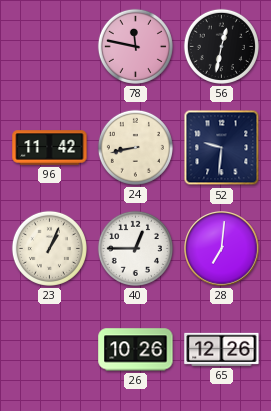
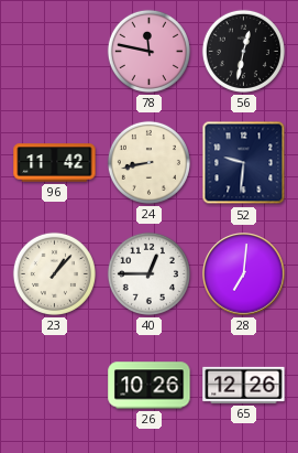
23: 1:04 -> 1:07 (54, 273)
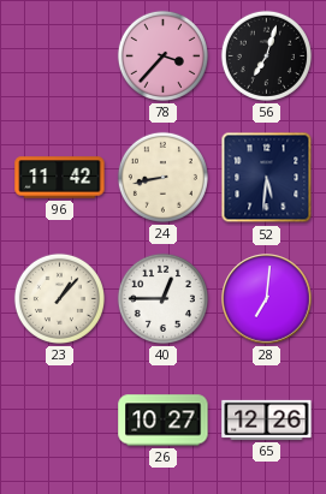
78: 11:47 -> 3:37 (162, 55)
56: 12:32 -> 7:03 (266, 55)
52: 9:31 -> 5:31 (267, 178)
26: 10:26 -> 10:27 (164, 421)
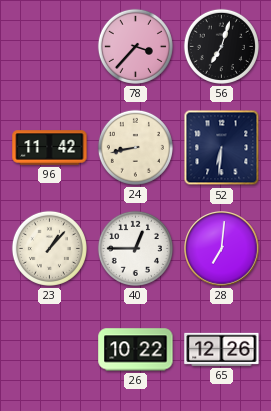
52: 5:31 -> 6:31 (222, 148)
26: 10:27 -> 10:22 (136, 350)
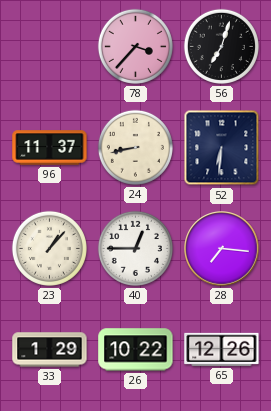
96: 11:42 -> 11:37 (50, 148)
28: 7:01 -> 7:16 (222, 249)
33: none -> 1:29 (50, 350)
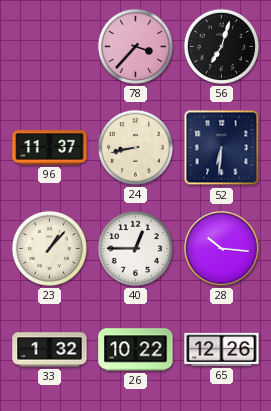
28: 7:16 -> 10:16 (222, 249)
33: 1:29 -> 1:32 (50, 350)
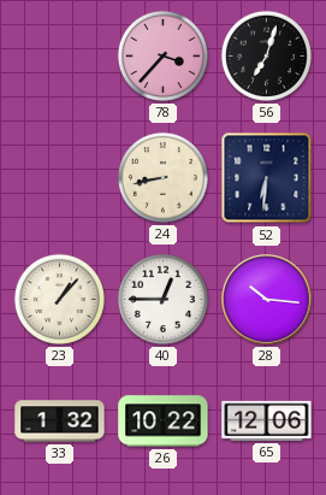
96: 11:37 -> none (50, 148)
65: 12:26 -> 12:06 (267, 420)
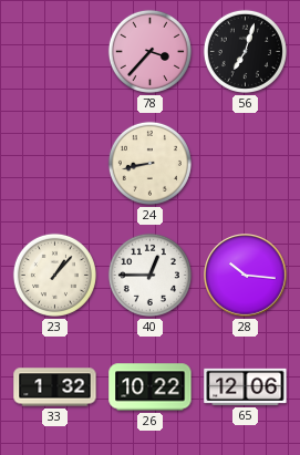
52: 6:31 -> none (267, 178)
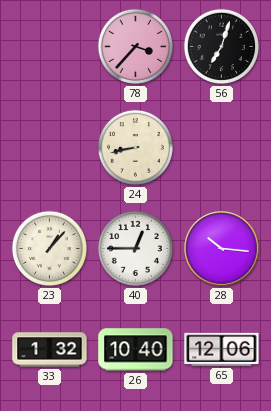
26: 10:22 -> 10:40 (136, 350)
